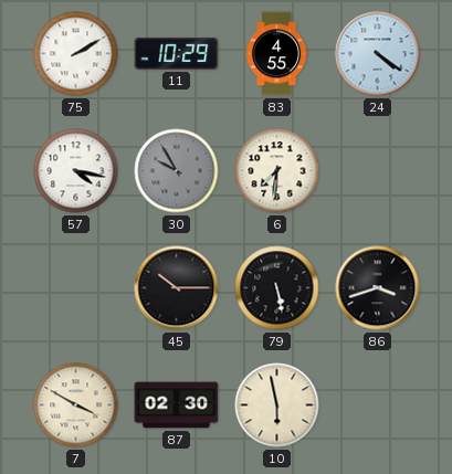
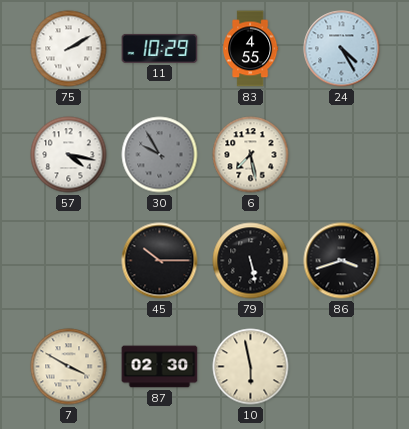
24: 4:21 -> 4:25 (342, 49)
6: 7:31 -> 7:28 (251, 155)
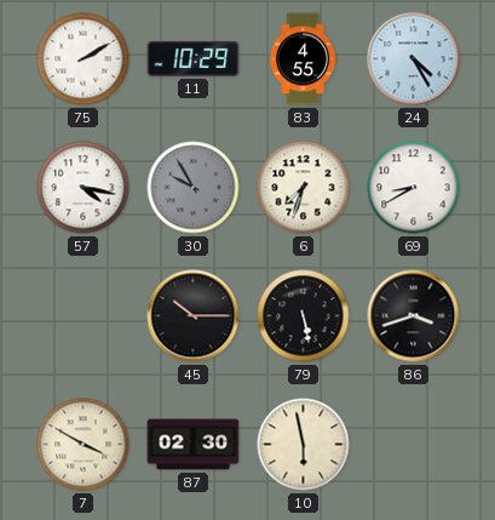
6: 7:28 -> 7:33 (304, 188)
69: none -> 8:40 (414, 188)
